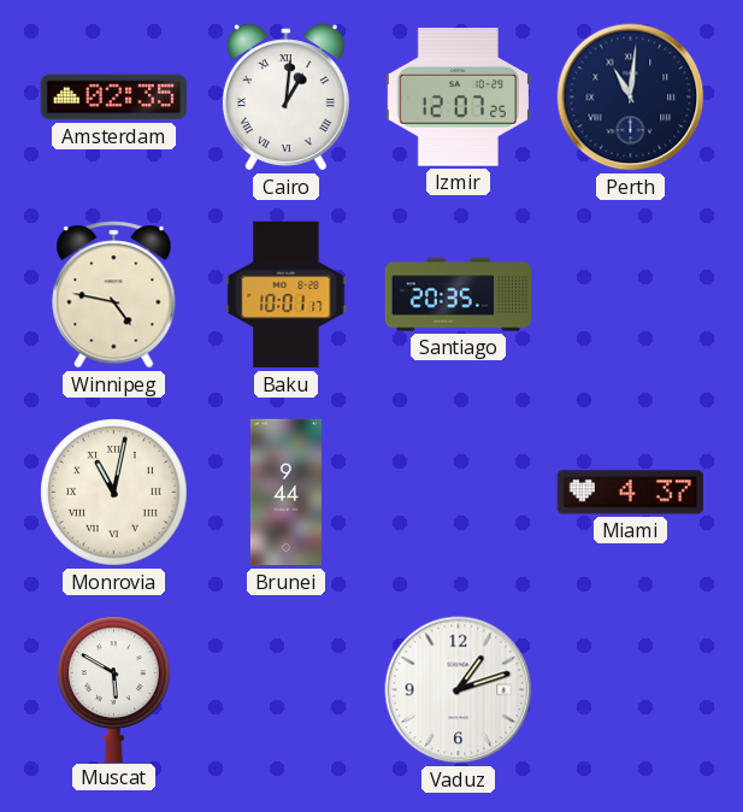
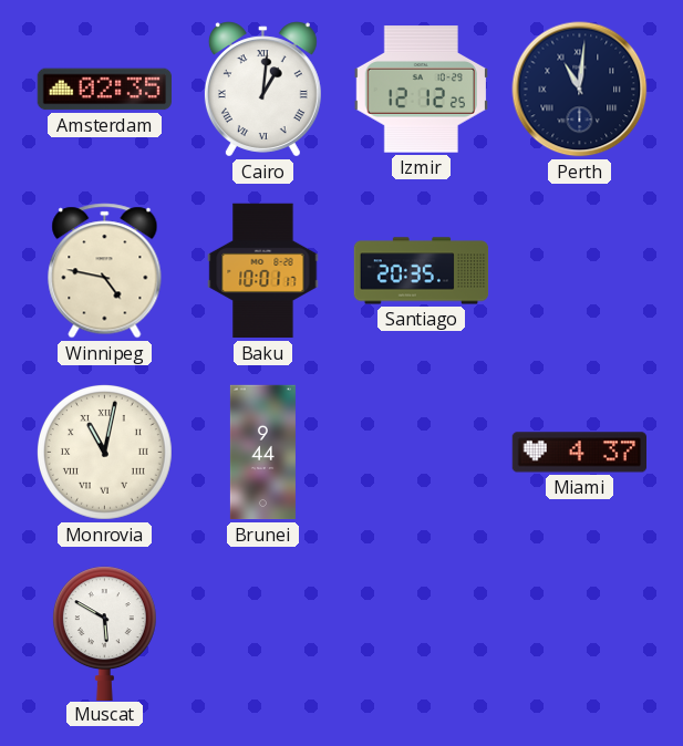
Izmir: 12:07 -> 12:12 (421, 90)
Vaduz: 1:12 -> none (459, 690)
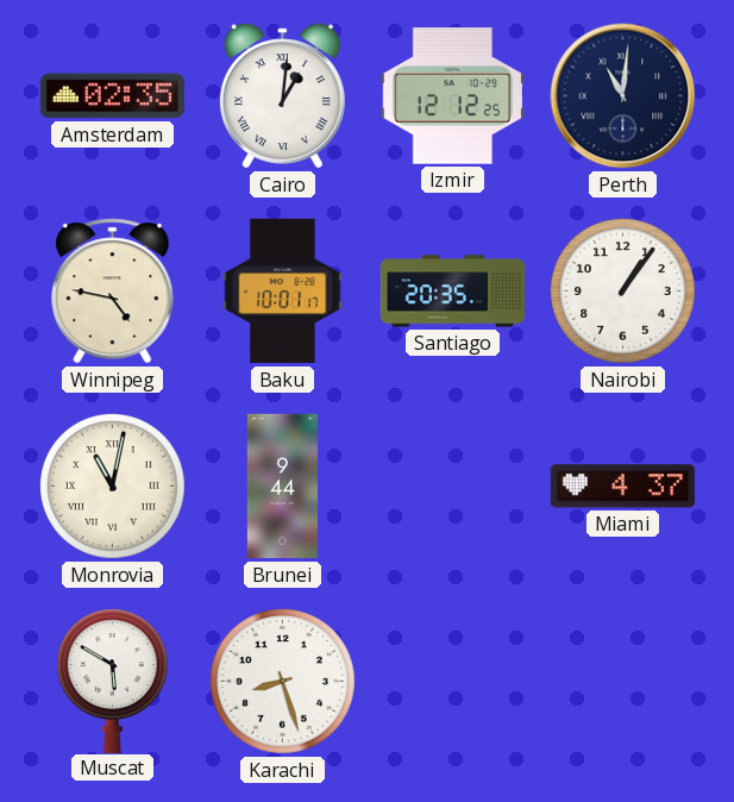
Nairobi: none -> 1:06 (622, 290)
Karachi: none -> 8:27 (282, 681)
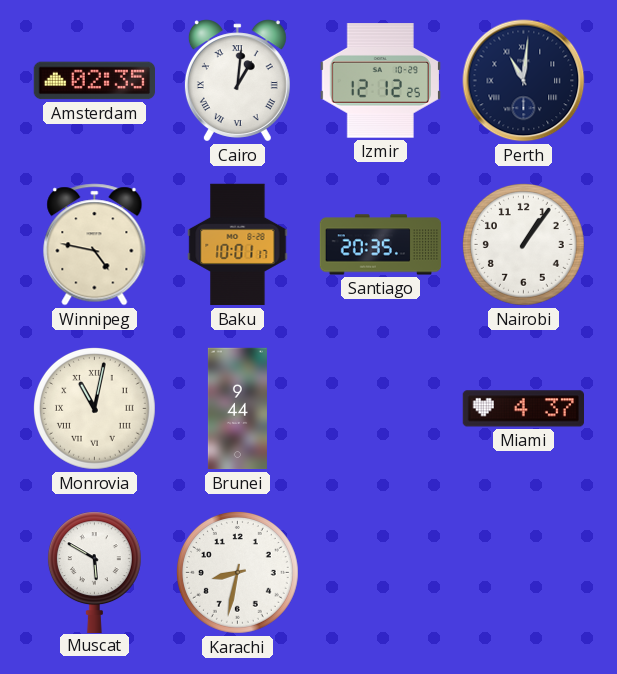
Karachi: 8:27 -> 8:32 (237, 572)
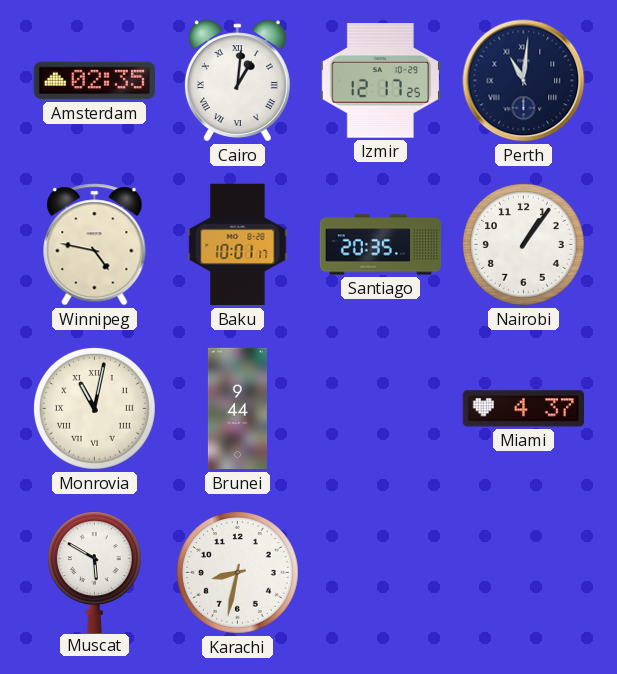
Izmir: 12:12 -> 12:17 (380, 81)
